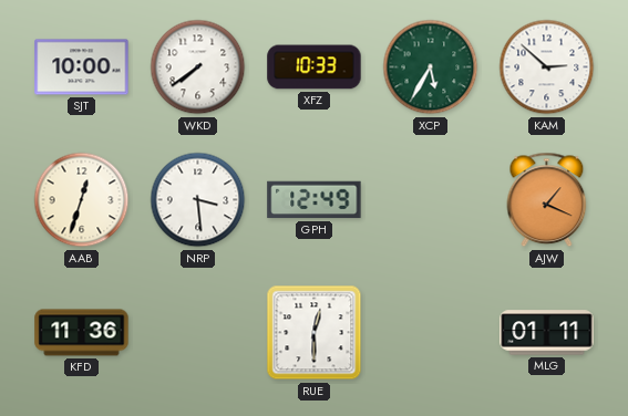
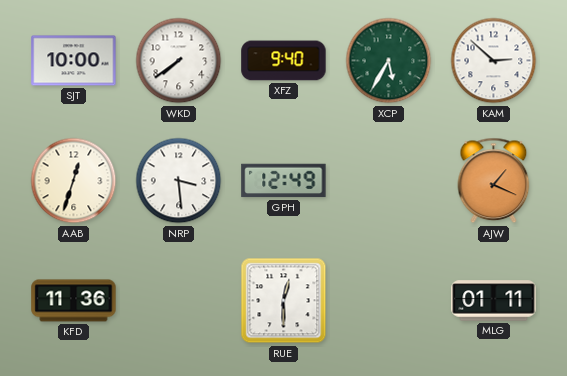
XFZ: 10:33 -> 9:40 (284, 61)
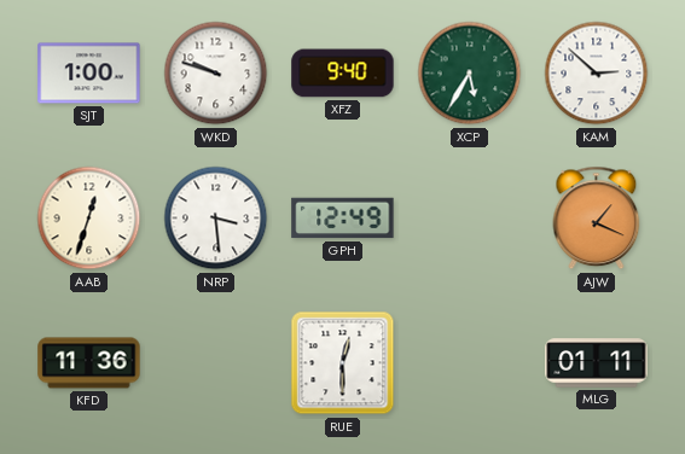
SJT: 10:00 -> 1:00 (89, 74)
WKD: 7:39 -> 9:48 (216, 74)
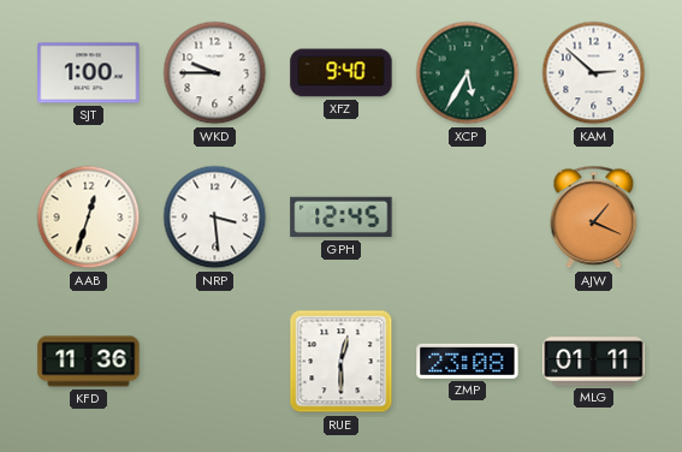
WKD: 9:48 -> 9:45 (215, 73)
GPH: 12:49 -> 12:45 (342, 218)
ZMP: none -> 23:08 (468, 361)
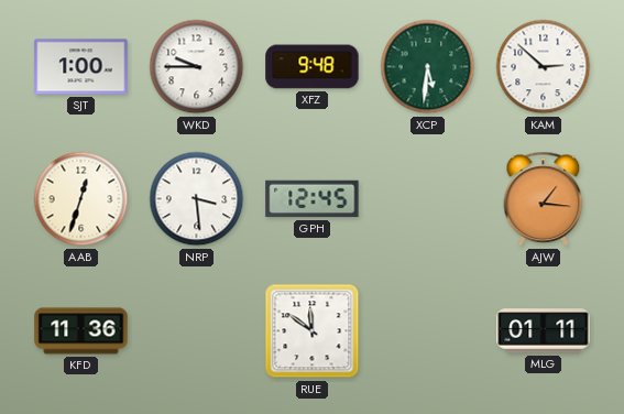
XFZ: 9:40 -> 9:48 (313, 67)
XCP: 5:35 -> 5:31 (428, 67)
AJW: 1:19 -> 1:16 (544, 199)
RUE: 12:30 -> 11:51 (313, 331)
ZMP: 23:08 -> none (468, 361)
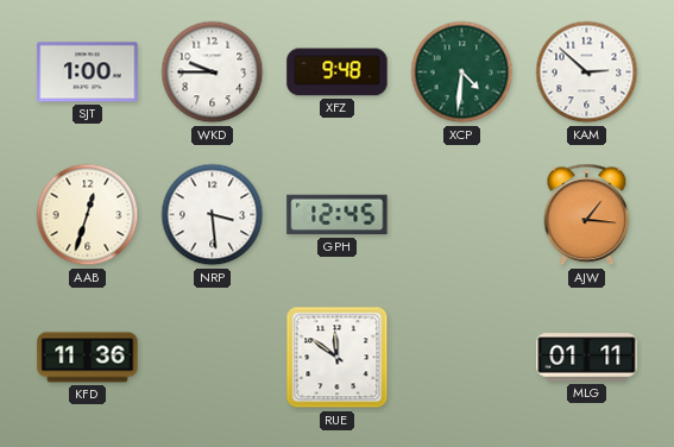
XCP: 5:31 -> 4:31 (462, 73)
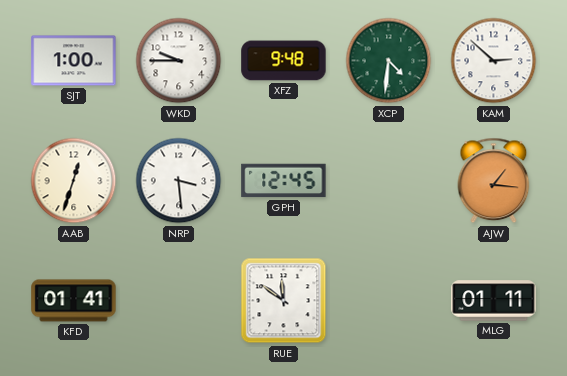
KFD: 11:36 -> 01:41 (74, 301)
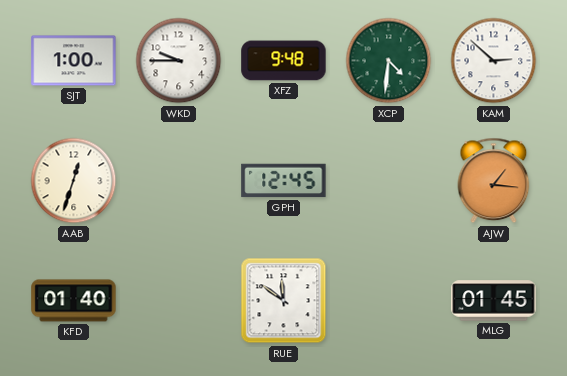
NRP: 3:29 -> none (179, 181)
KFD: 01:41 -> 01:40 (74, 301)
MLG: 01:11 -> 01:45 (494, 301)
